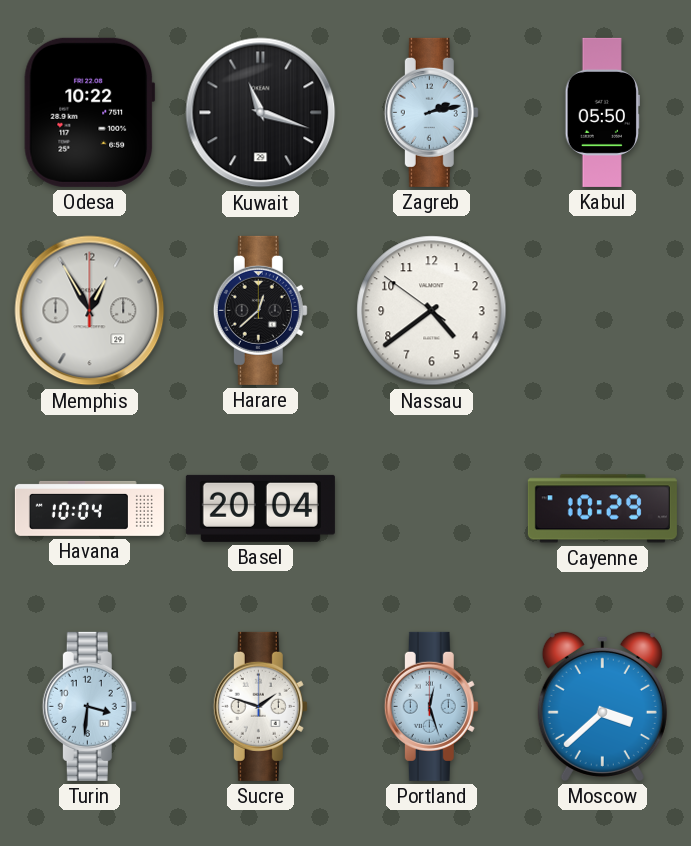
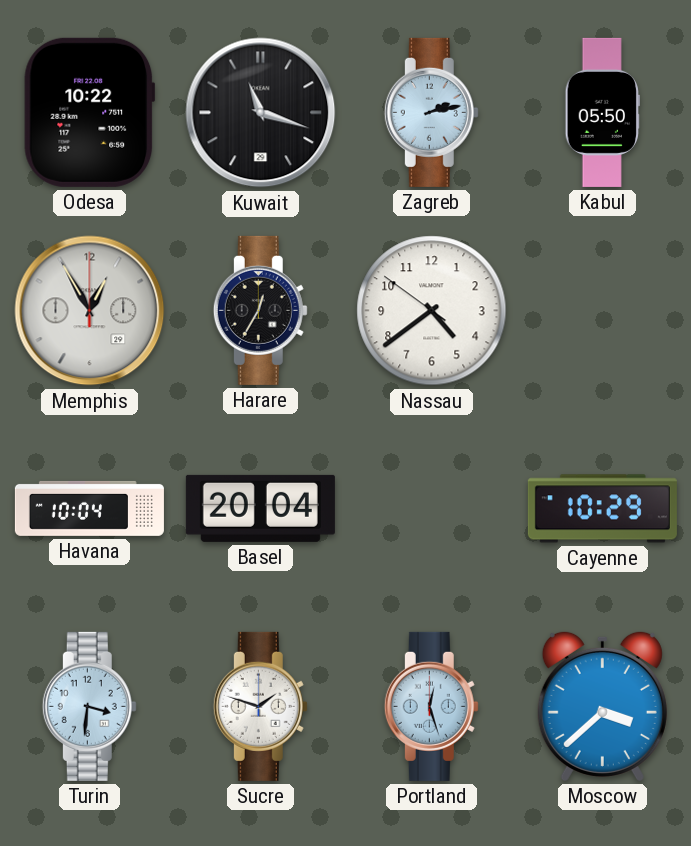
Harare: 12:38 -> 12:35 (260, 310)
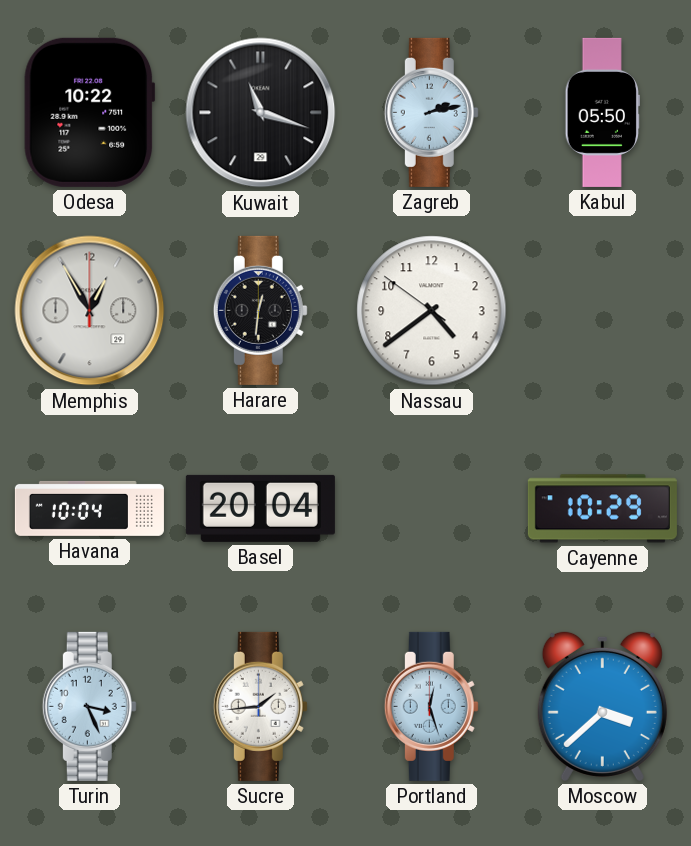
Harare: 12:35 -> 12:31 (260, 310)
Turin: 3:31 -> 3:26 (89, 706)
Sucre: 1:48 -> 1:44 (260, 706)
